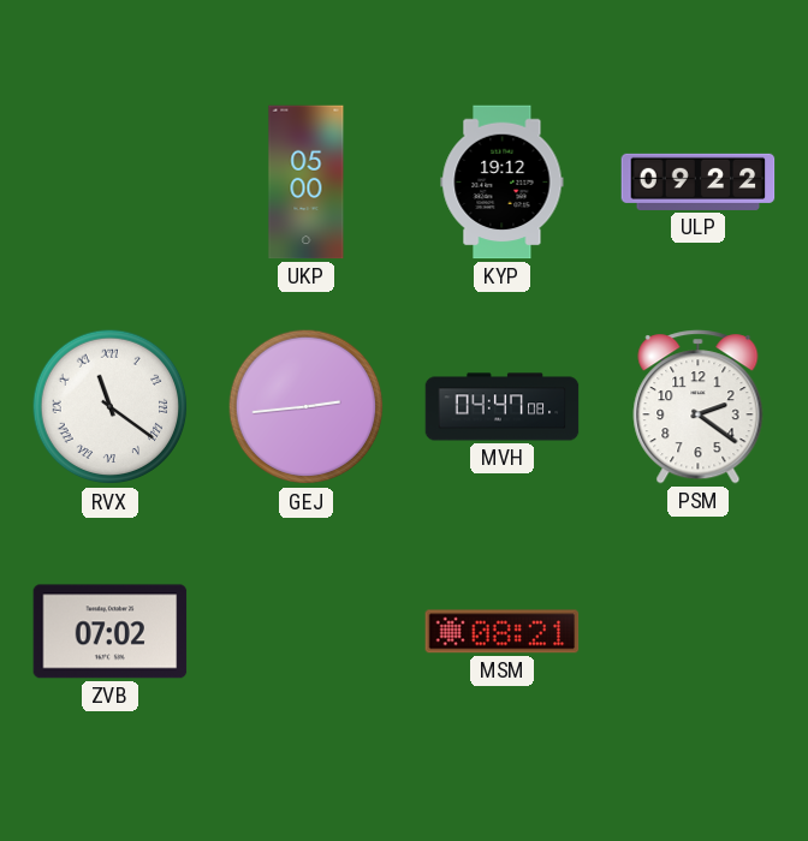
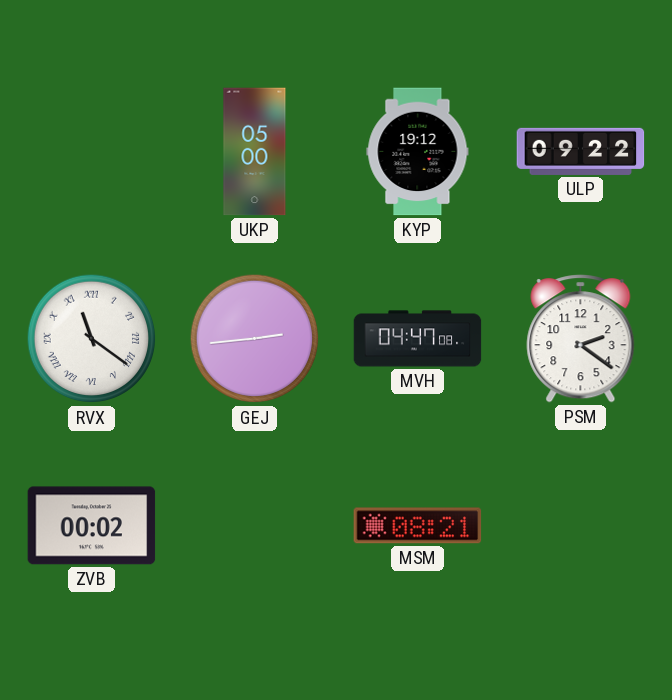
ZVB: 07:02 -> 00:02 (92, 526)
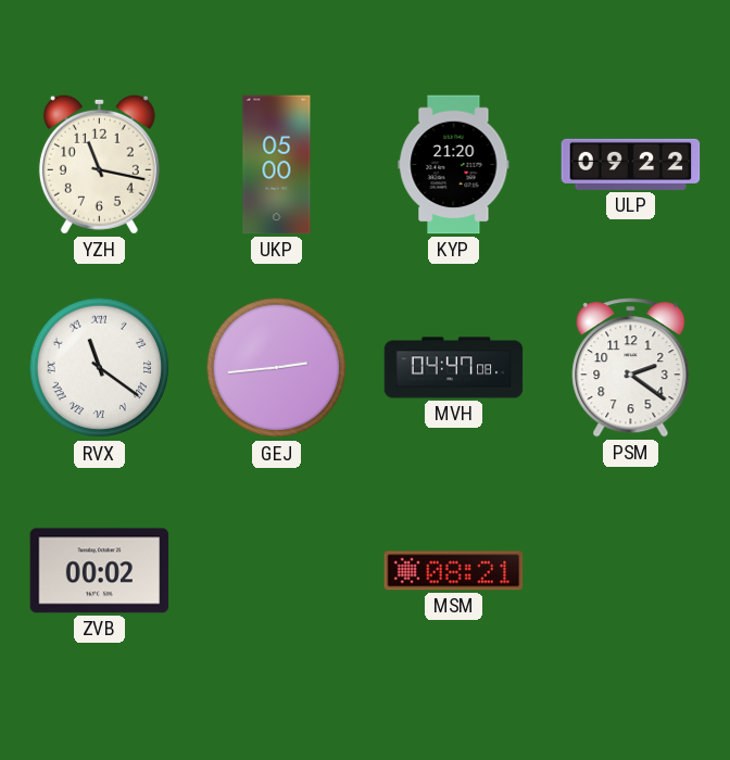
YZH: none -> 11:17 (99, 164)
KYP: 19:12 -> 21:20 (454, 165)
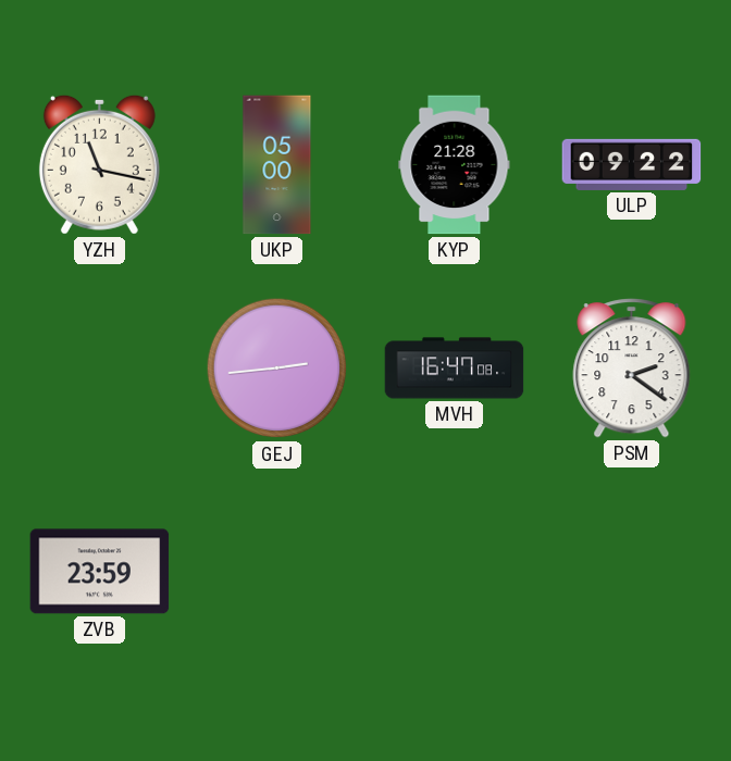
KYP: 21:20 -> 21:28 (455, 165)
RVX: 11:21 -> none (100, 368)
MVH: 04:47 -> 16:47 (455, 369)
ZVB: 00:02 -> 23:59 (100, 572)
MSM: 08:21 -> none (454, 571)
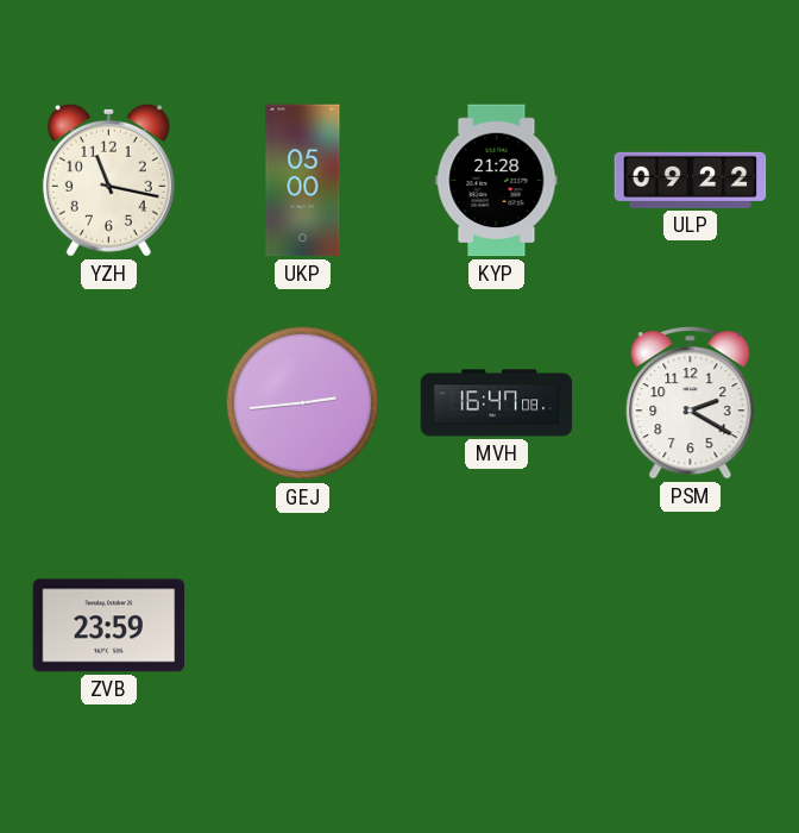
PSM: 2:21 -> 2:20 (691, 403)
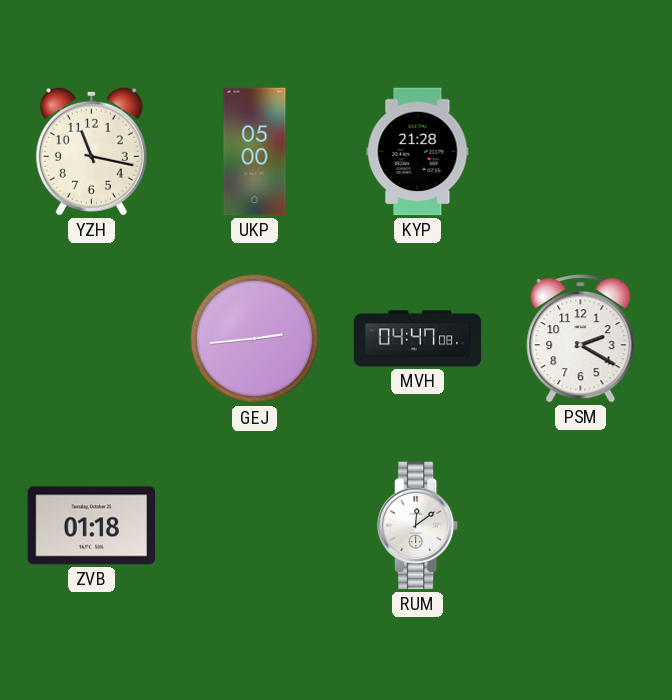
ULP: 09:22 -> none (691, 180)
MVH: 16:47 -> 04:47 (418, 339)
ZVB: 23:59 -> 01:18 (92, 526)
RUM: none -> 12:09 (419, 526)
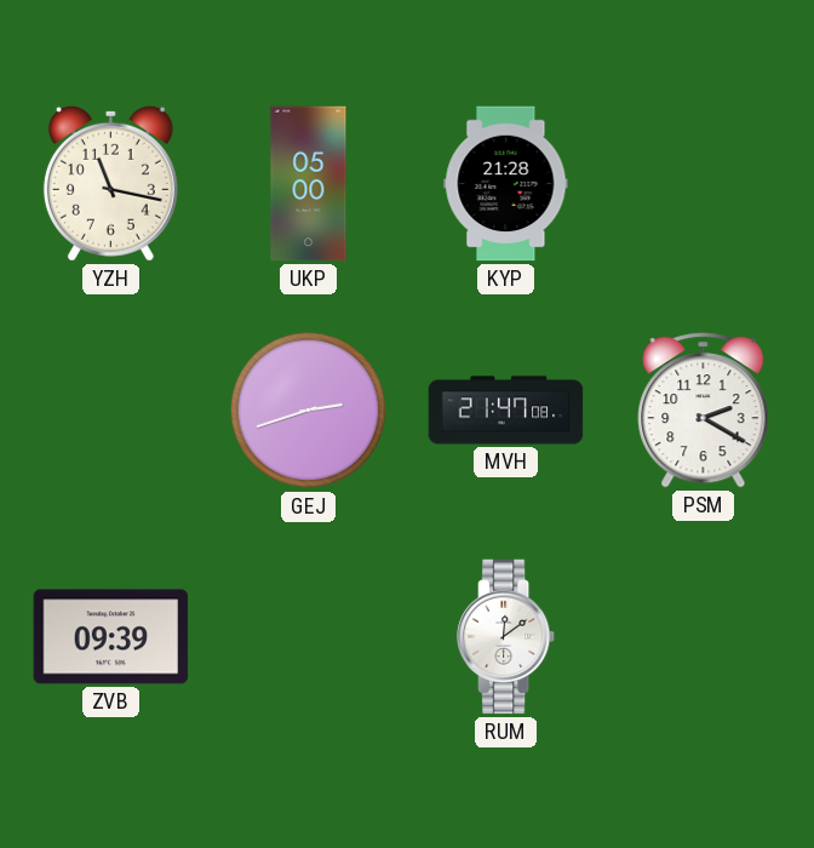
GEJ: 2:44 -> 2:42 (309, 411)
MVH: 04:47 -> 21:47 (506, 411)
ZVB: 01:18 -> 09:39 (111, 637)
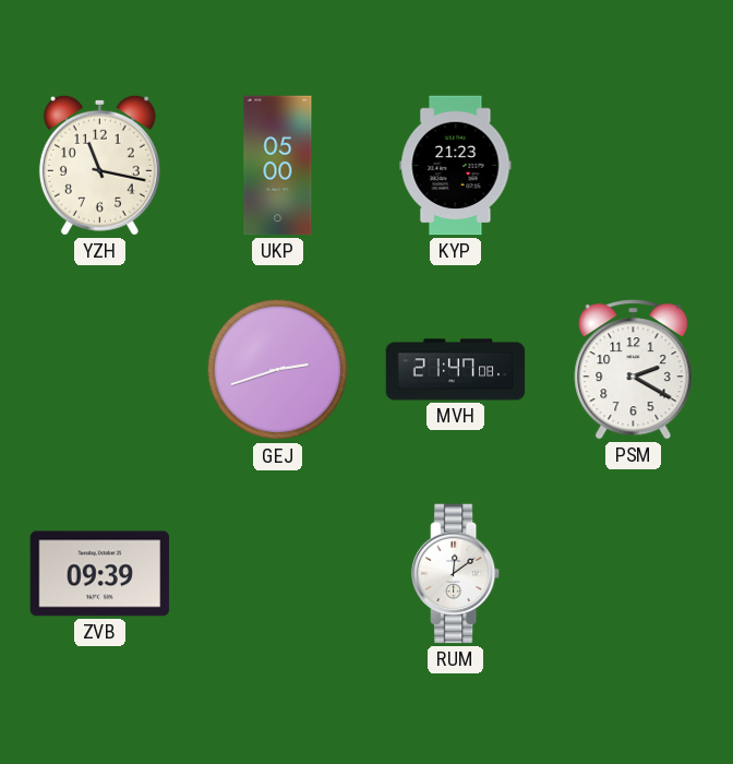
KYP: 21:28 -> 21:23 (456, 166)
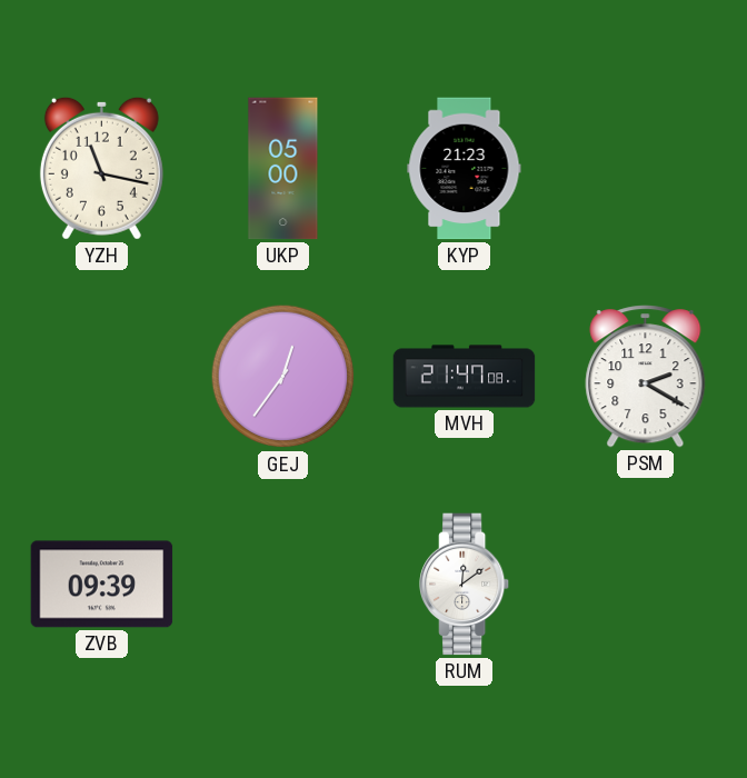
GEJ: 2:42 -> 12:36 (283, 377)
